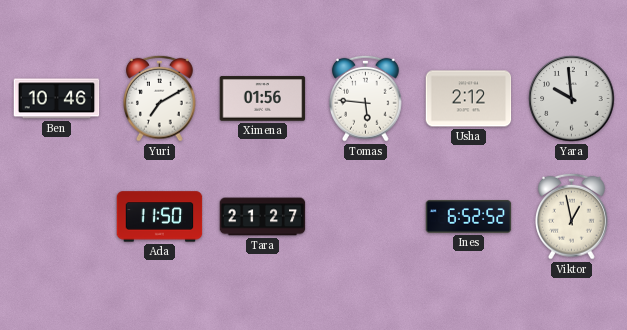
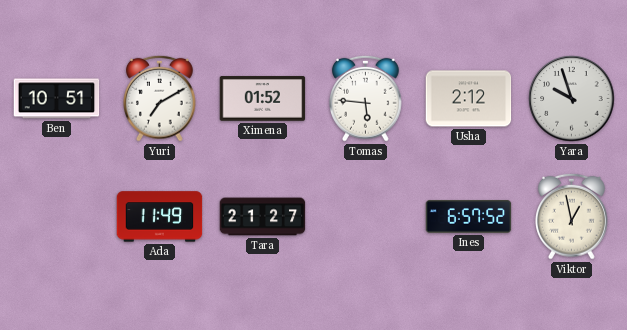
Ben: 10:46 -> 10:51 (57, 99)
Ximena: 01:56 -> 01:52 (263, 99)
Yara: 9:59 -> 9:57 (572, 99)
Ada: 11:50 -> 11:49 (160, 217)
Ines: 6:52 -> 6:57 (469, 217)
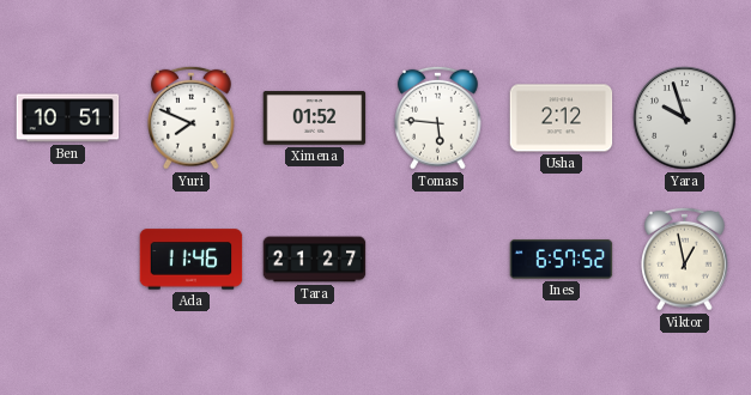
Yuri: 7:10 -> 7:49 (192, 117)
Ada: 11:49 -> 11:46 (192, 260)
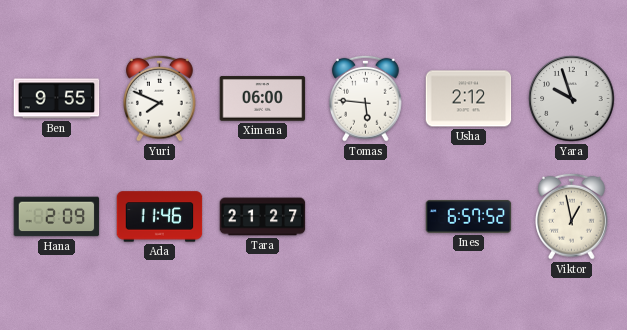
Ben: 10:51 -> 9:55 (57, 99)
Ximena: 01:52 -> 06:00 (263, 99)
Hana: none -> 2:09 (57, 217)
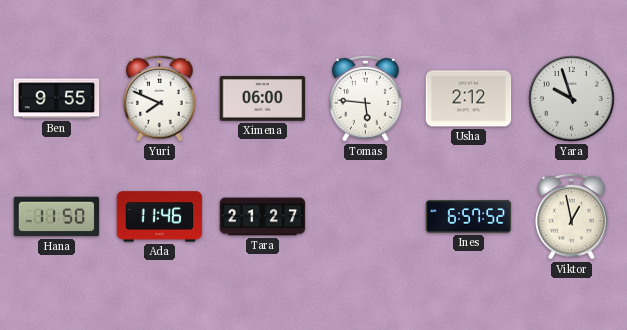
Hana: 2:09 -> 11:50 (57, 217)
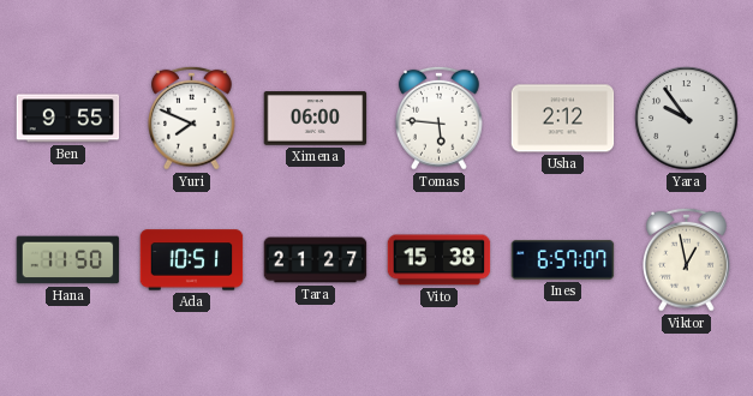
Yara: 9:57 -> 9:54 (687, 119)
Ada: 11:46 -> 10:51 (192, 260)
Vito: none -> 15:38 (440, 260)
Ines: 6:57:52 -> 6:57:07 (563, 260)
